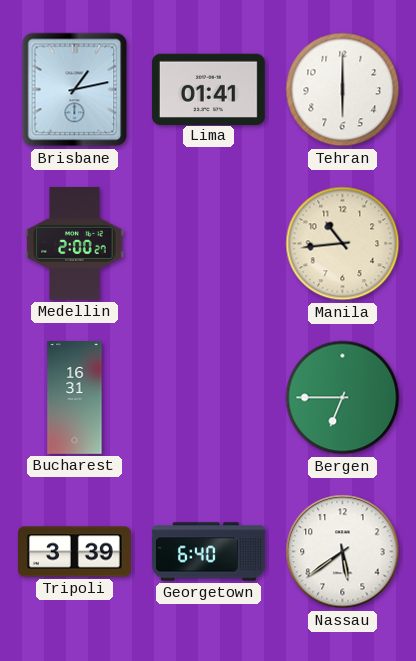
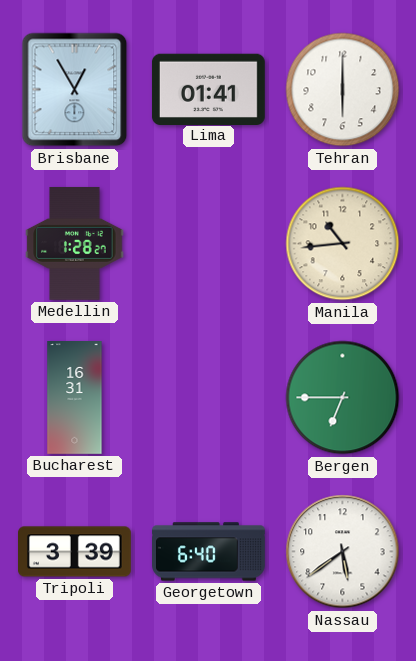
Brisbane: 1:13 -> 12:55 (75, 90)
Medellin: 2:00 -> 1:28 (75, 243)
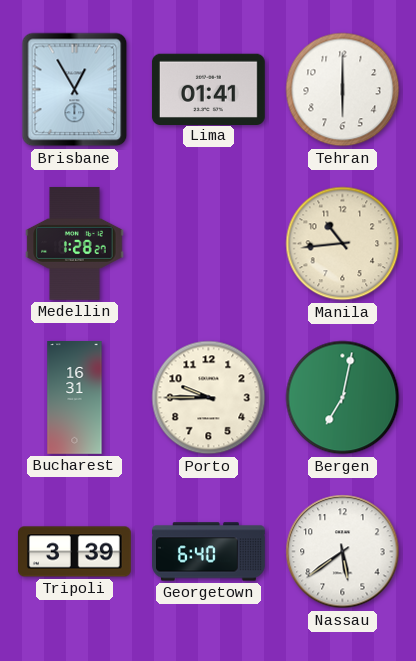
Porto: none -> 9:45 (209, 398)
Bergen: 6:45 -> 7:02 (343, 398)
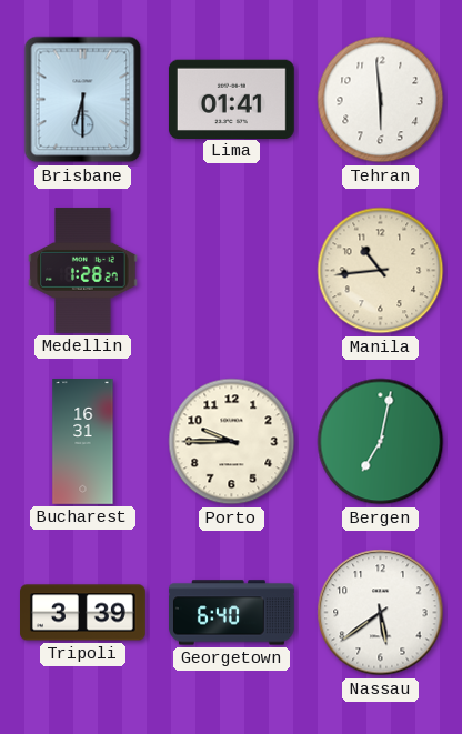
Brisbane: 12:55 -> 6:30 (83, 100)
Tehran: 6:00 -> 5:59 (381, 100)
